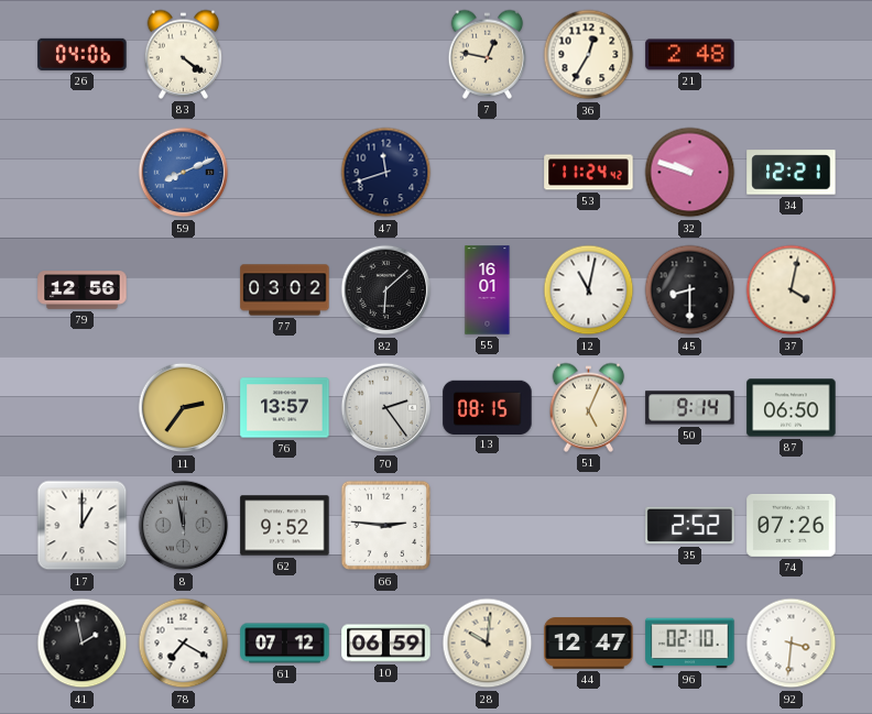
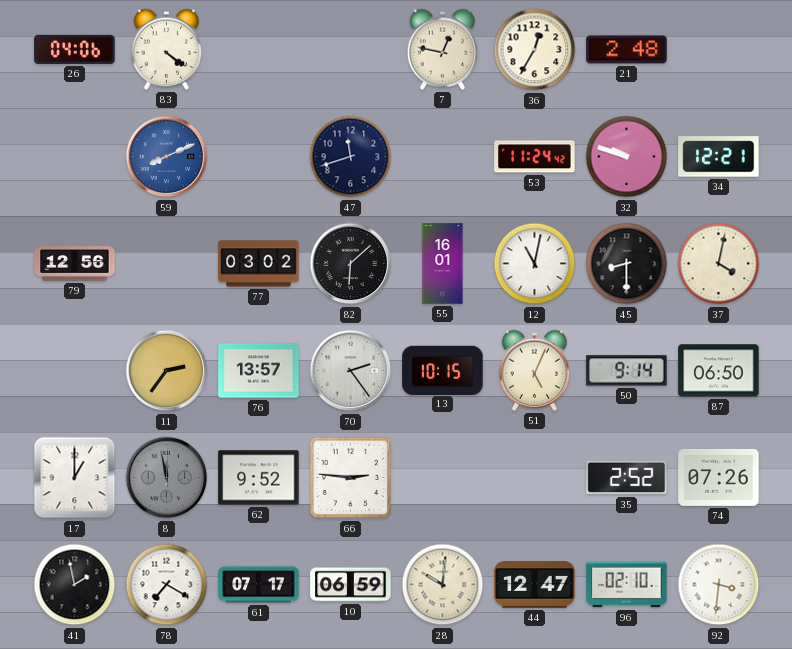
13: 08:15 -> 10:15 (443, 370)
61: 07:12 -> 07:17 (259, 585)
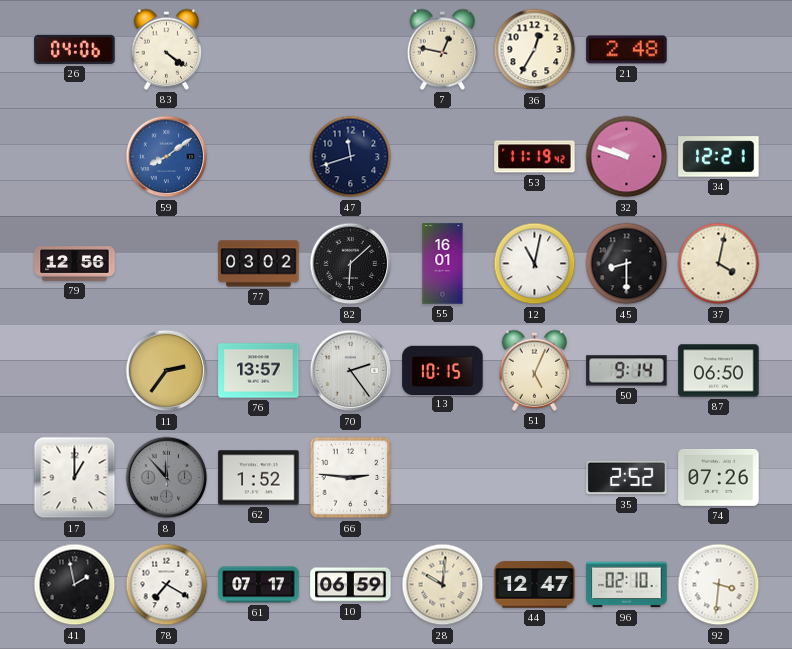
59: 8:11 -> 8:09 (167, 157)
53: 11:24 -> 11:19 (535, 157)
8: 11:58 -> 11:53 (167, 478)
62: 9:52 -> 1:52 (259, 478)
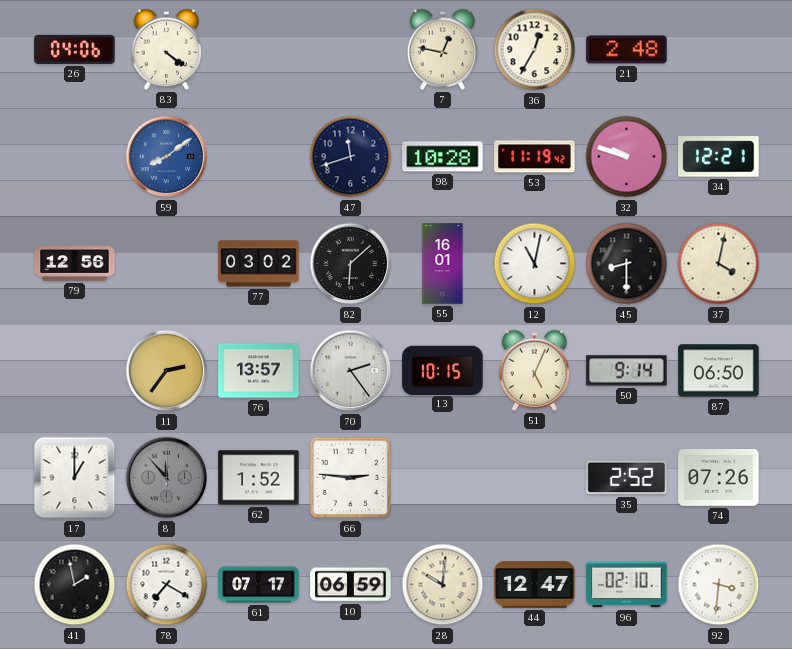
98: none -> 10:28 (443, 157)
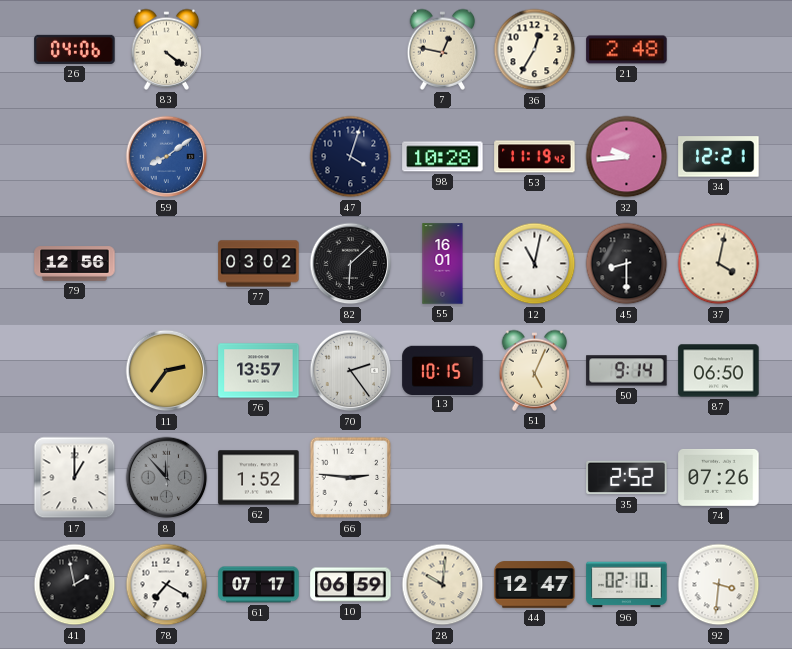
47: 11:42 -> 4:03 (351, 157)
32: 9:48 -> 9:44 (627, 157)
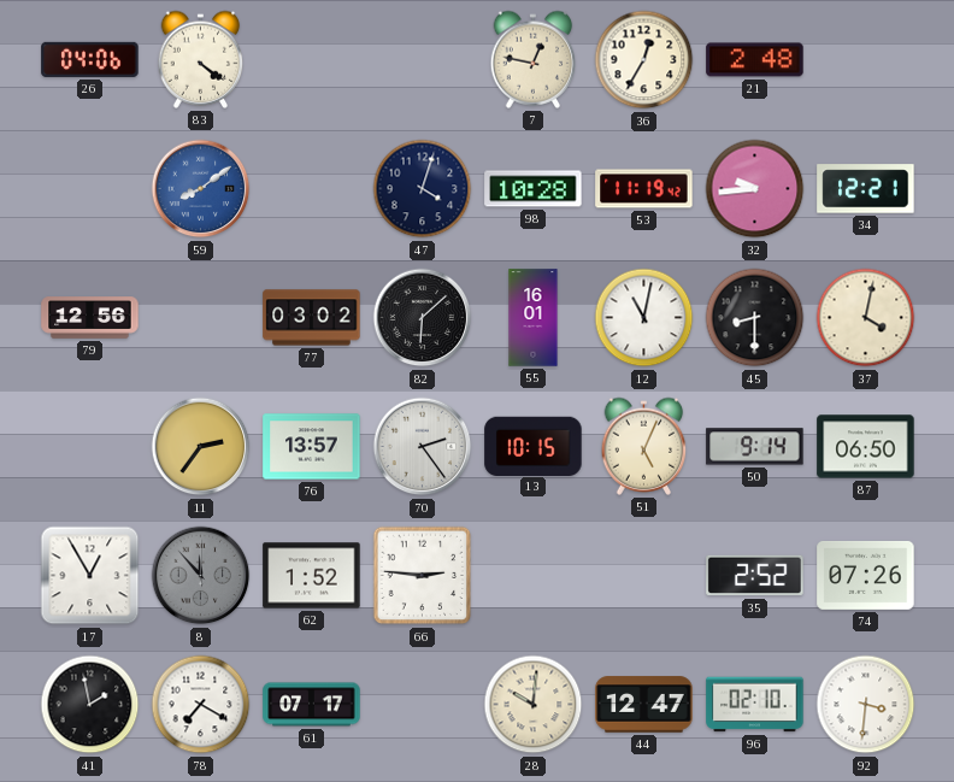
17: 1:00 -> 12:55 (90, 576)
10: 06:59 -> none (351, 585)
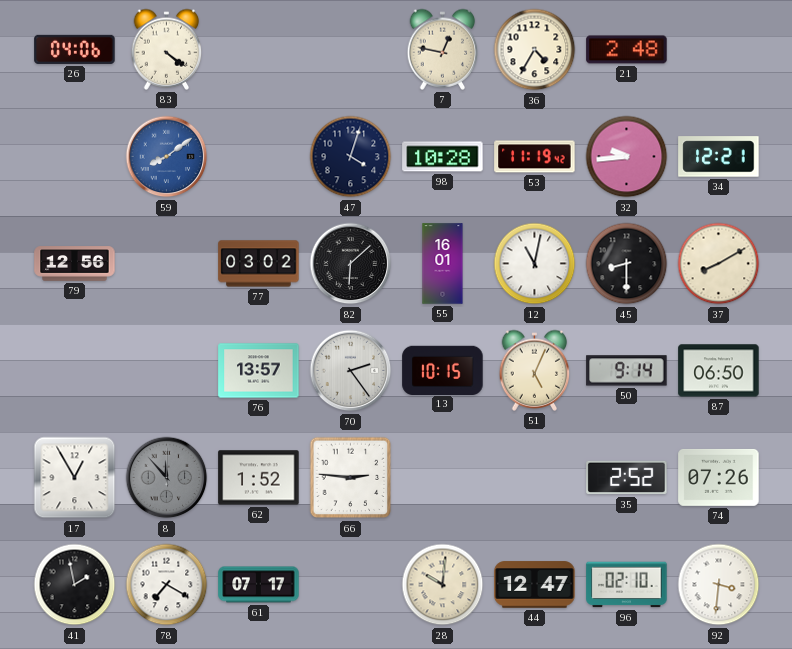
36: 12:35 -> 4:35 (535, 50)
37: 4:02 -> 8:10 (719, 264)
11: 2:36 -> none (201, 447)
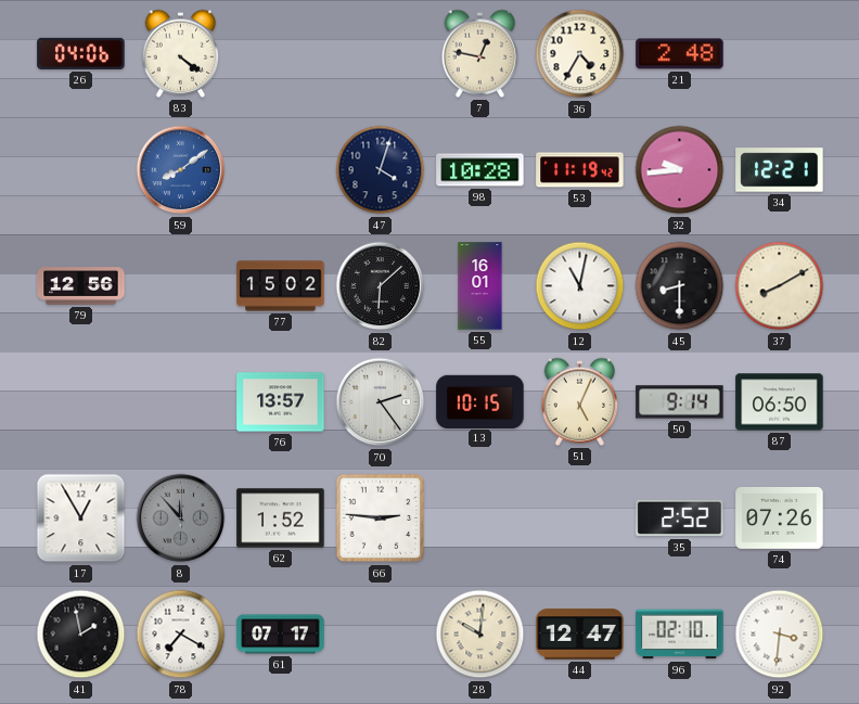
77: 03:02 -> 15:02 (281, 286)
